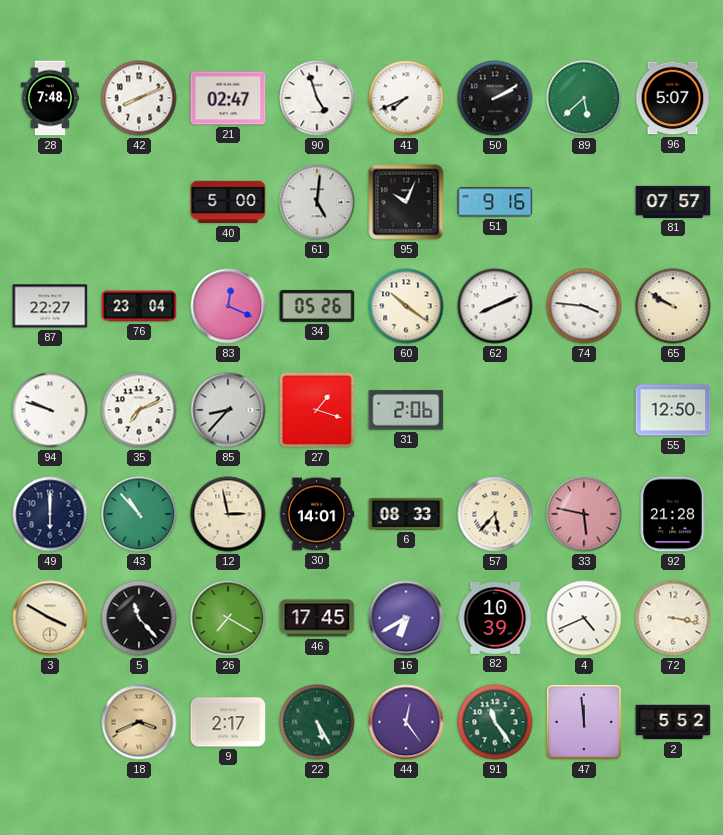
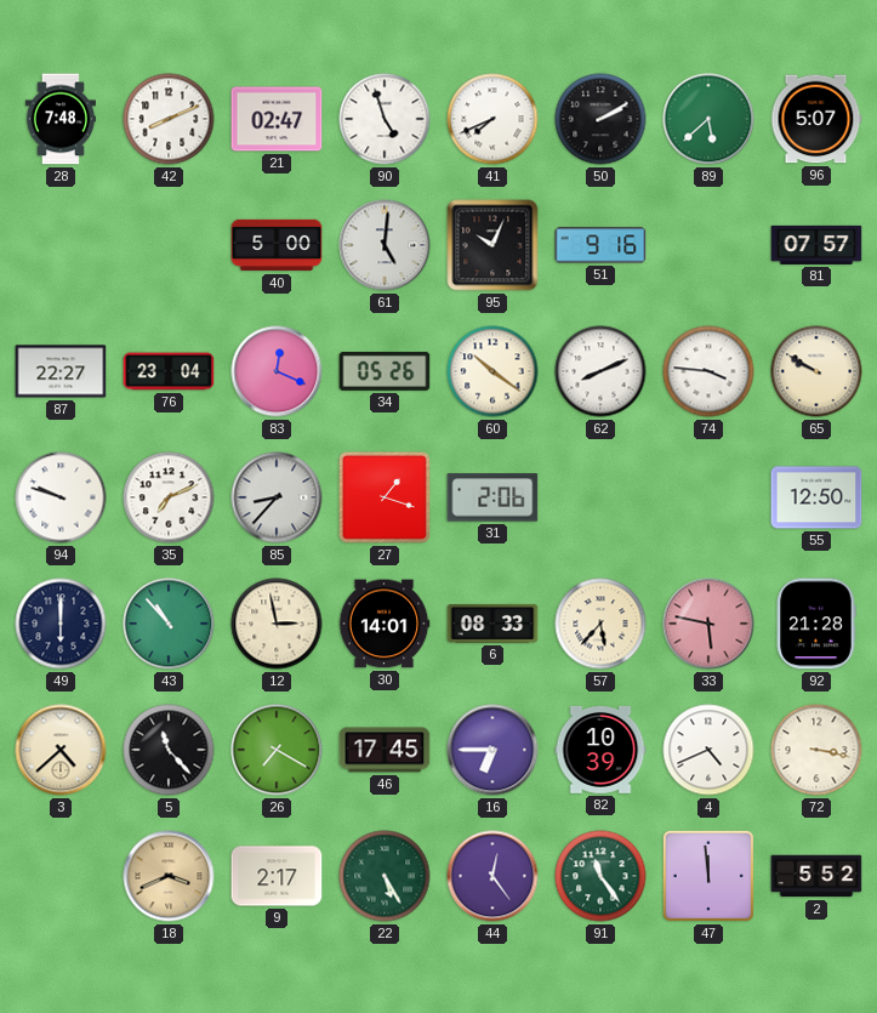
3: 3:50 -> 4:38 (61, 750)
16: 6:40 -> 6:45 (492, 750)
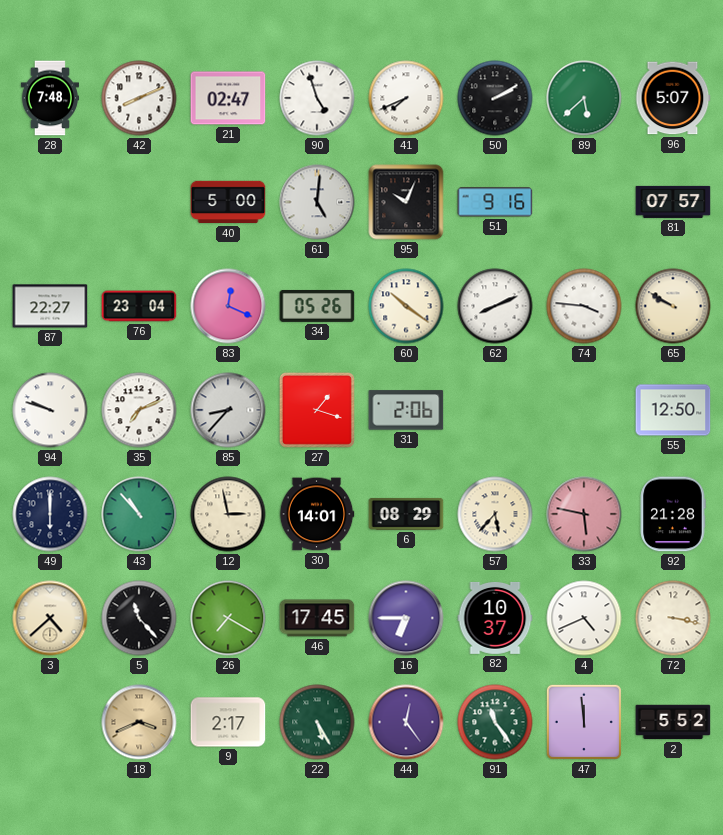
6: 08:33 -> 08:29 (406, 514)
82: 10:39 -> 10:37 (495, 618)
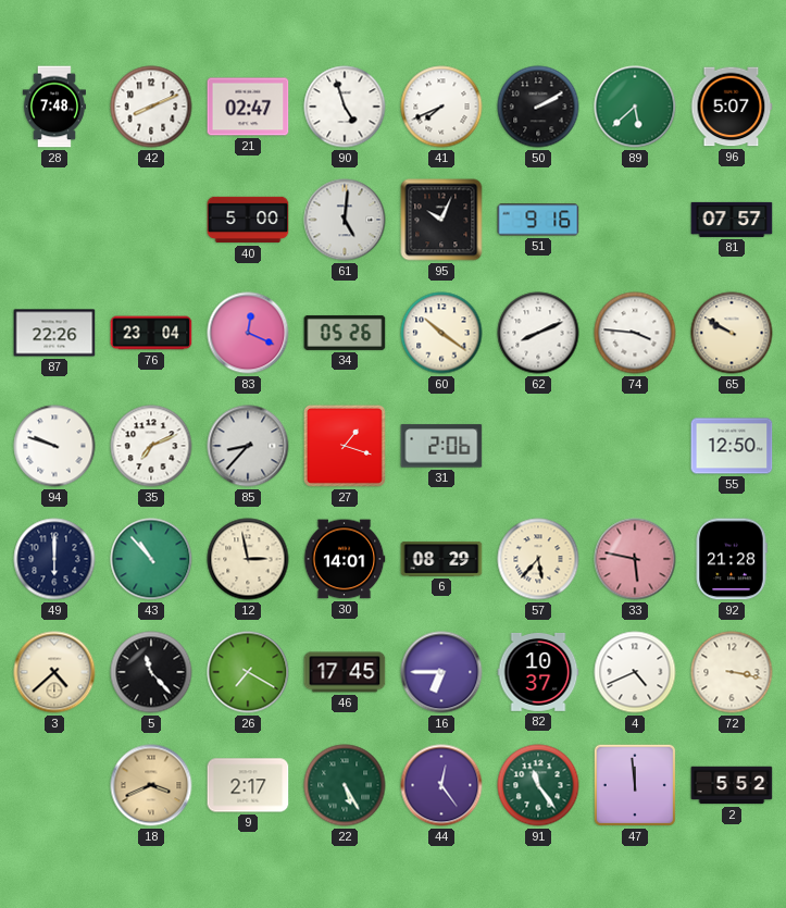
87: 22:27 -> 22:26 (54, 333)
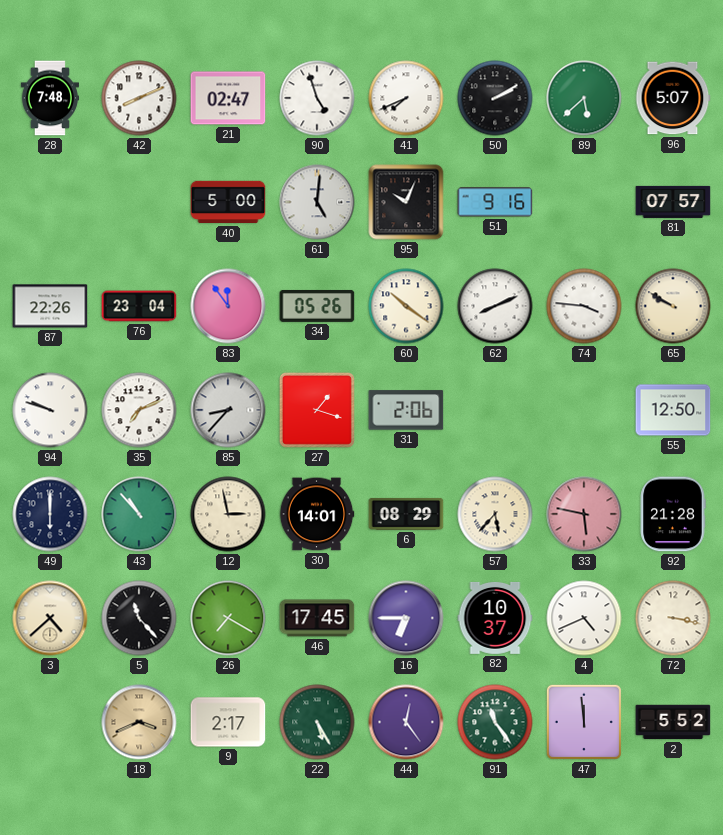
83: 12:19 -> 11:54 (228, 306)
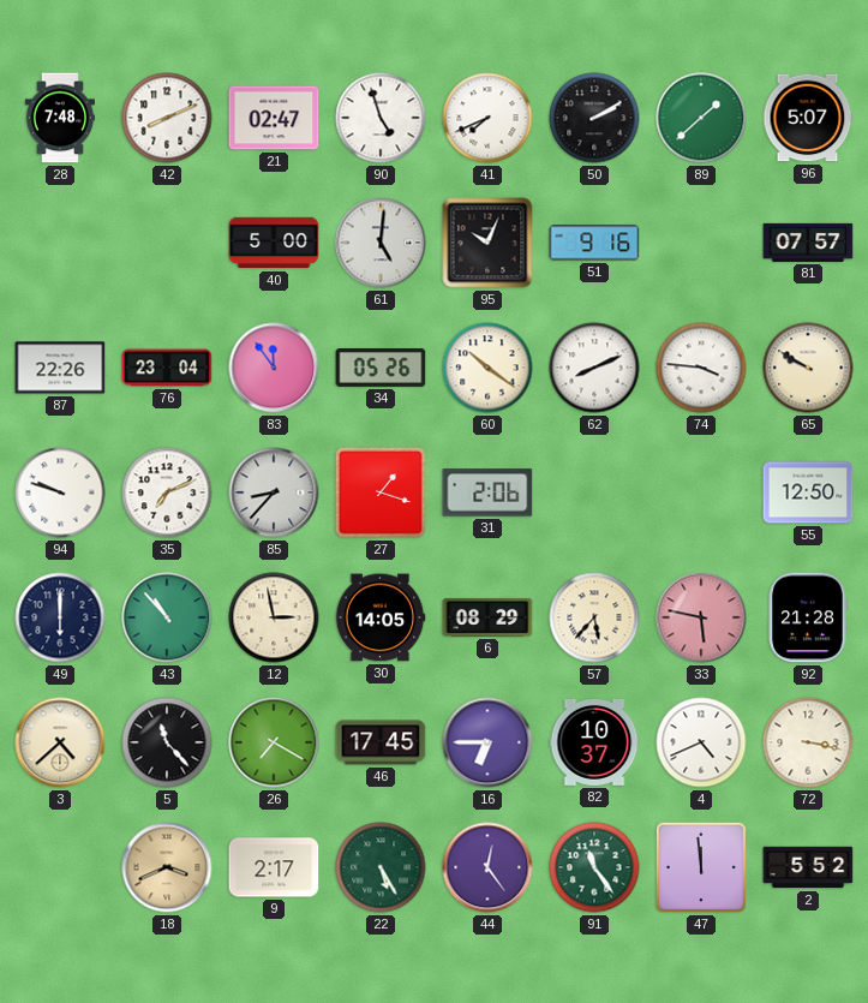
89: 5:38 -> 1:38 (701, 118)
30: 14:01 -> 14:05 (381, 617)
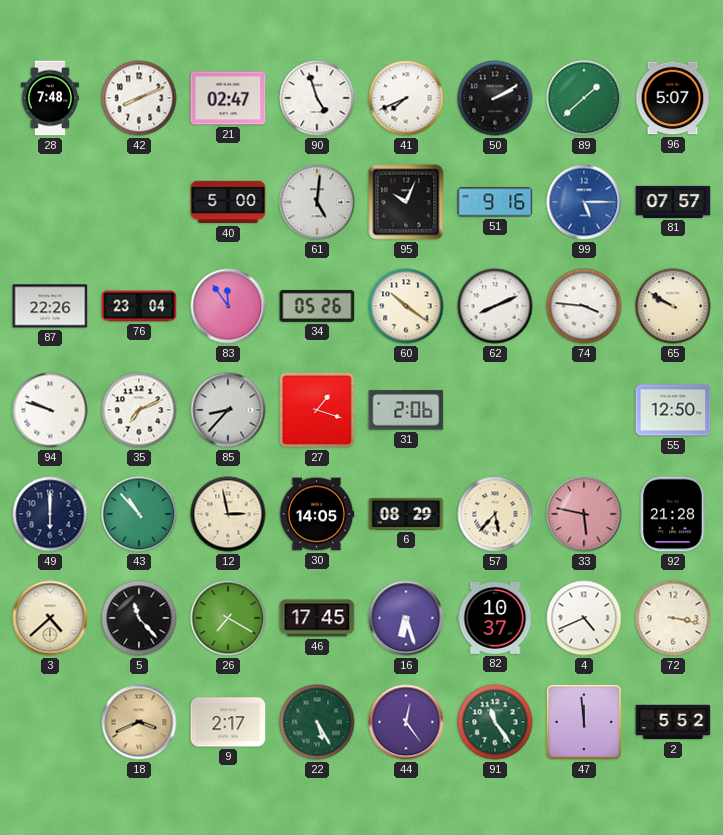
99: none -> 5:15 (584, 202)
16: 6:45 -> 6:27 (406, 618)
